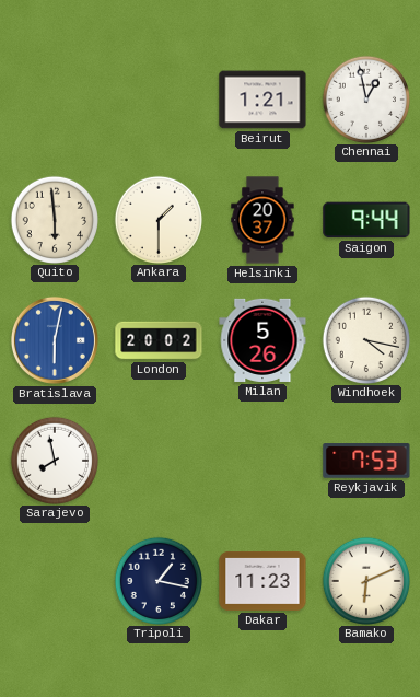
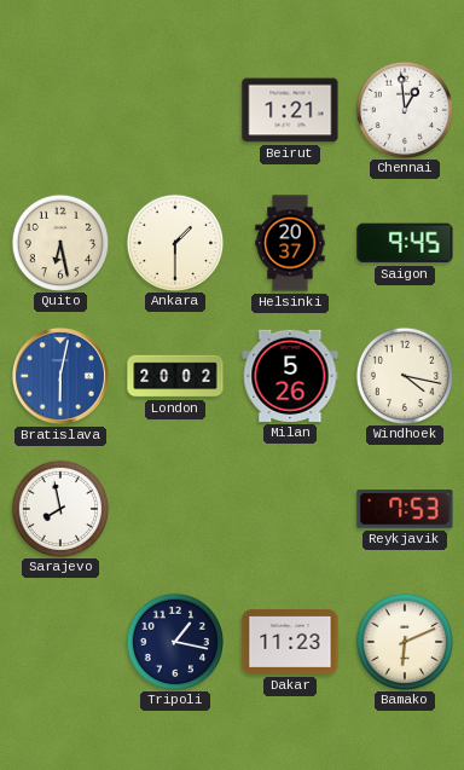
Chennai: 12:58 -> 12:59 (404, 109)
Quito: 5:59 -> 6:28 (59, 242)
Saigon: 9:44 -> 9:45 (405, 243)
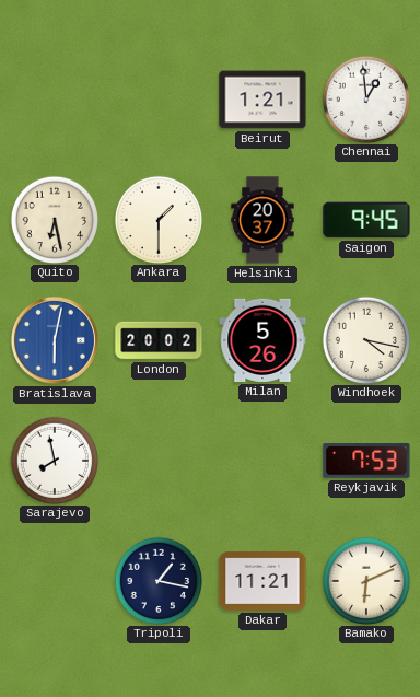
Dakar: 11:23 -> 11:21 (262, 581)
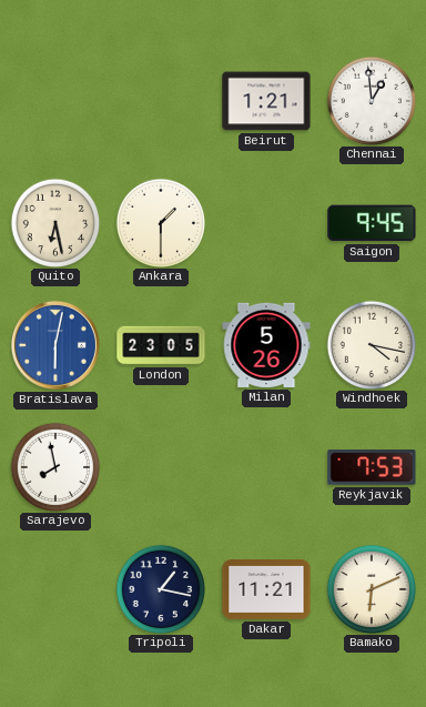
Helsinki: 20:37 -> none (262, 220)
London: 20:02 -> 23:05 (161, 345)
